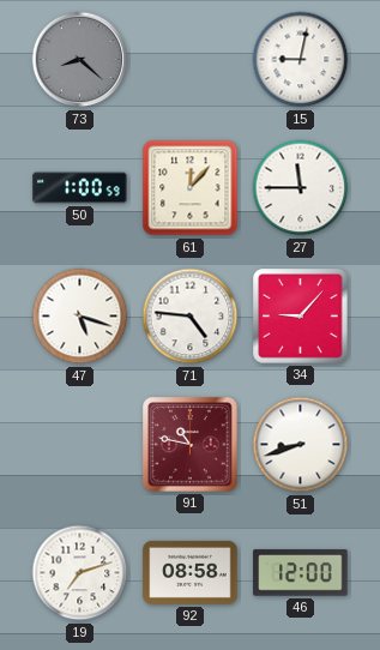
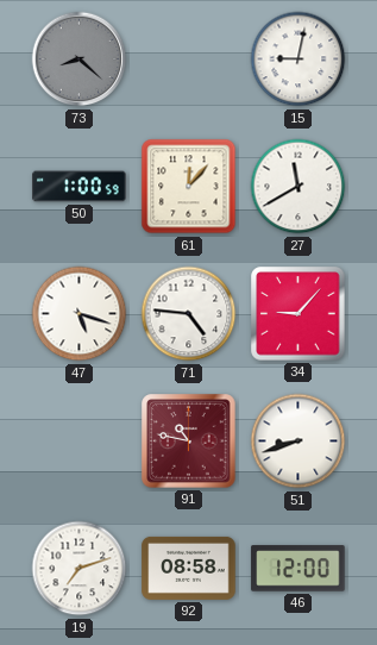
27: 11:45 -> 11:40 (299, 187)
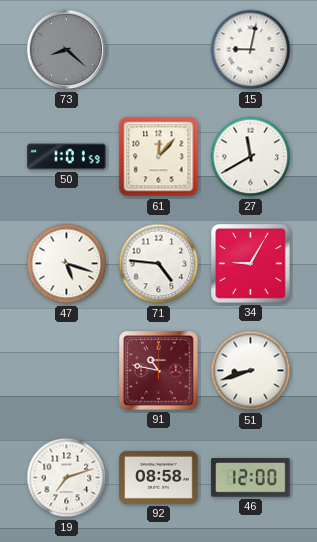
50: 1:00 -> 1:01 (67, 157)
34: 9:07 -> 9:05 (251, 264)
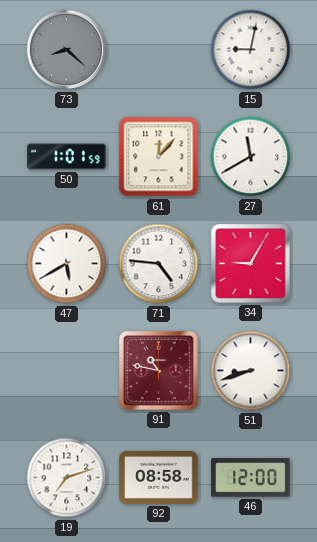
47: 5:18 -> 5:40 (67, 264)
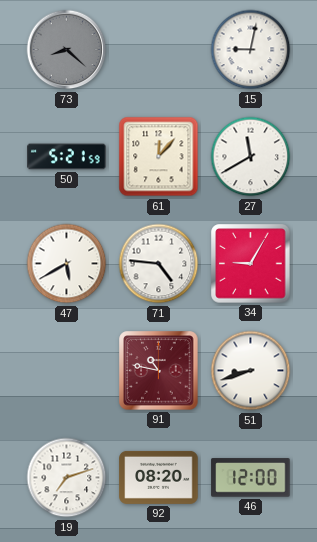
50: 1:01 -> 5:21 (67, 157)
92: 08:58 -> 08:20 (159, 477)
